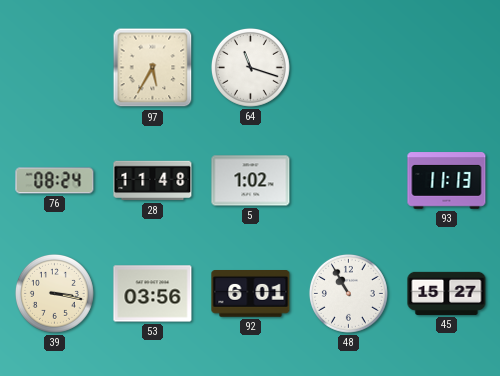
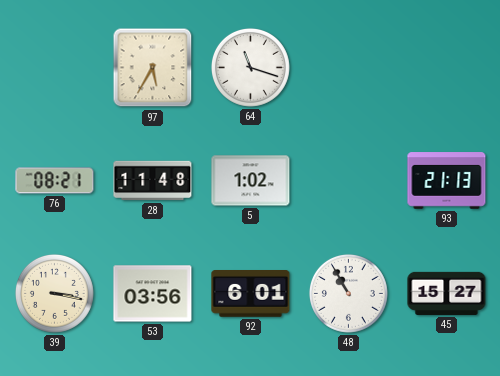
76: 08:24 -> 08:21 (55, 181)
93: 11:13 -> 21:13 (447, 181)
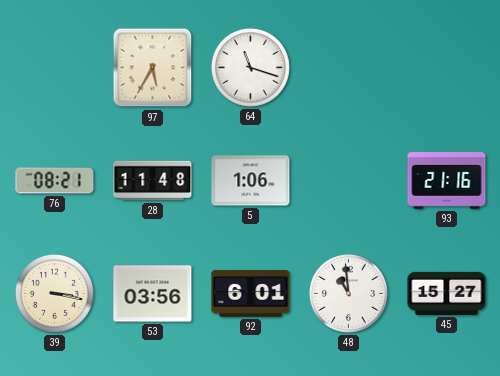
5: 1:02 -> 1:06 (251, 181)
93: 21:13 -> 21:16 (447, 181)
48: 10:55 -> 10:59 (348, 293)
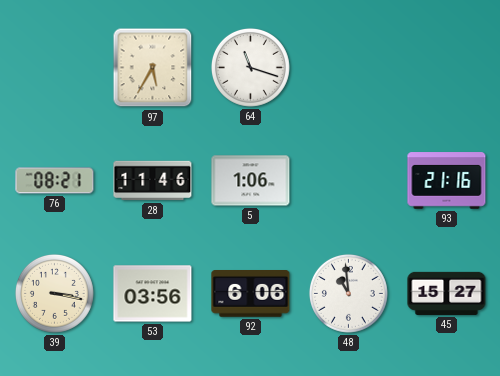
28: 11:48 -> 11:46 (153, 181)
92: 6:01 -> 6:06 (251, 294)
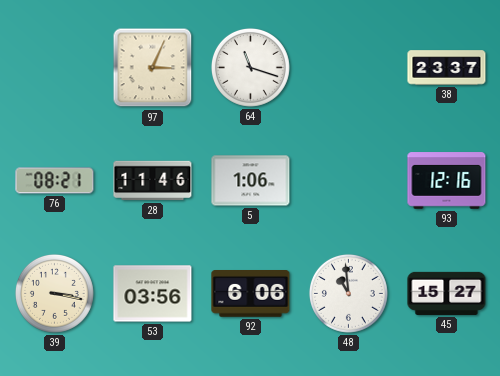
97: 5:35 -> 3:04 (153, 68)
38: none -> 23:37 (447, 68)
93: 21:16 -> 12:16 (447, 181)
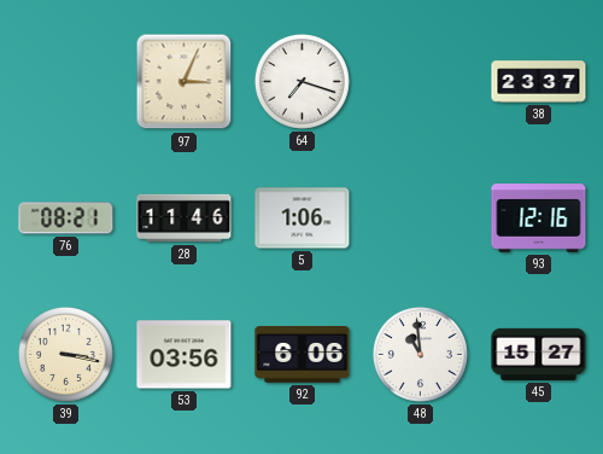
64: 11:18 -> 7:18 (301, 81)
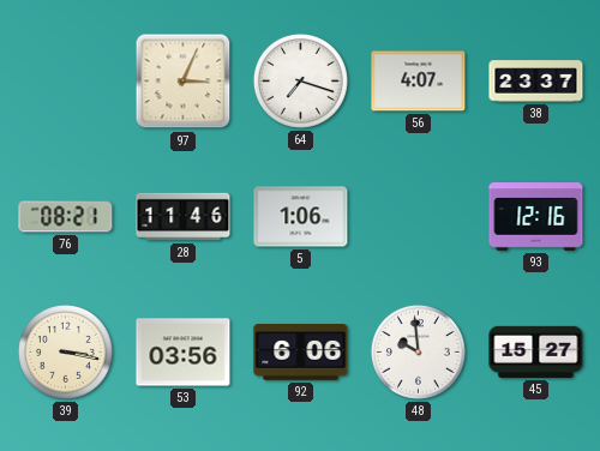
56: none -> 4:07 (419, 82)
48: 10:59 -> 9:59 (418, 351)
